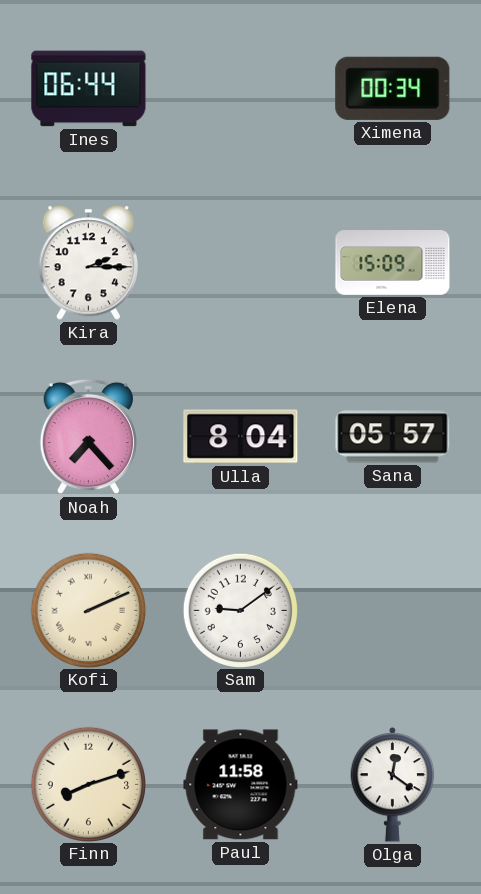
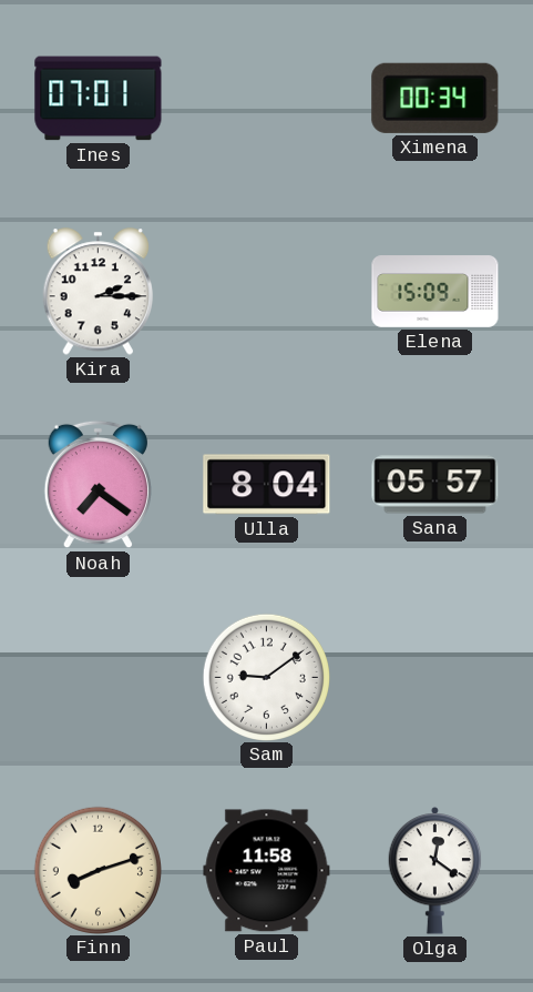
Ines: 06:44 -> 07:01 (99, 99)
Noah: 7:23 -> 7:21 (98, 485)
Kofi: 2:11 -> none (88, 610)
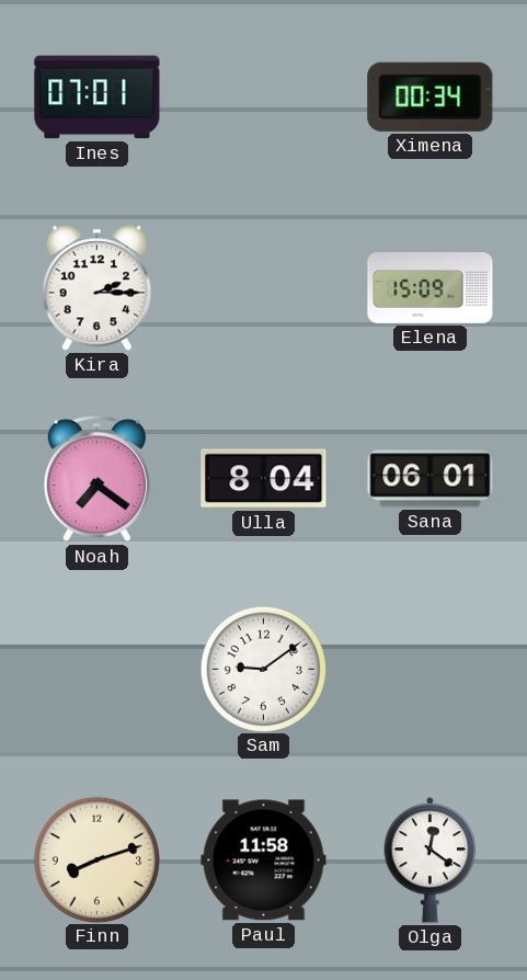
Sana: 05:57 -> 06:01 (431, 479)
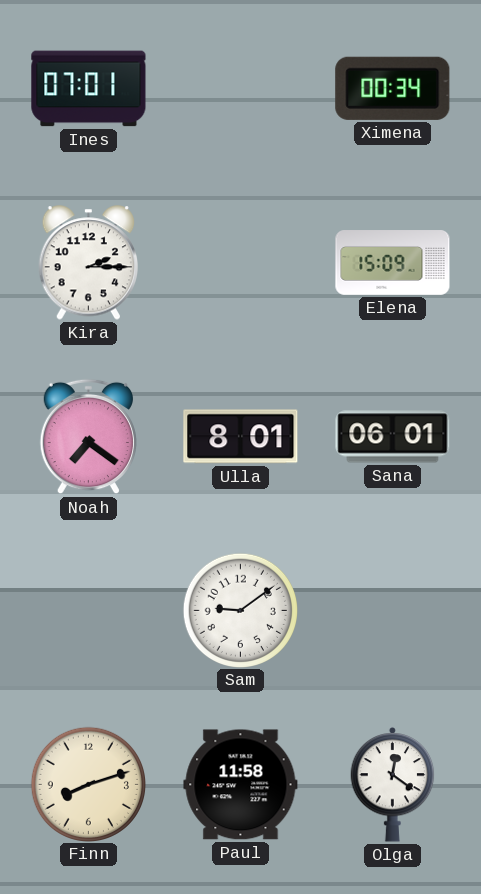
Ulla: 8:04 -> 8:01 (241, 437)
